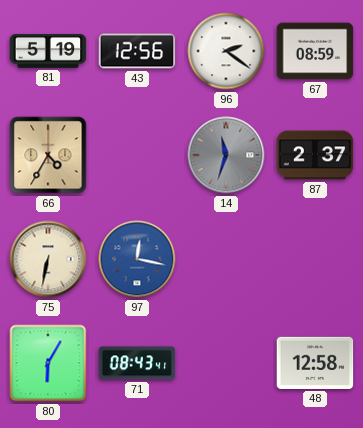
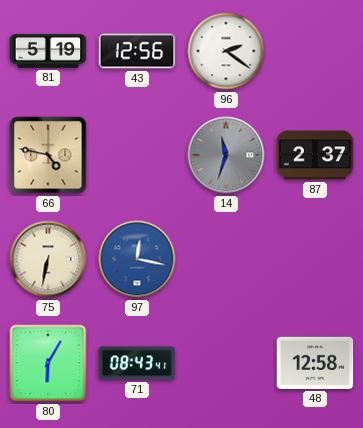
67: 08:59 -> none (315, 51)
66: 4:35 -> 4:47 (48, 155)
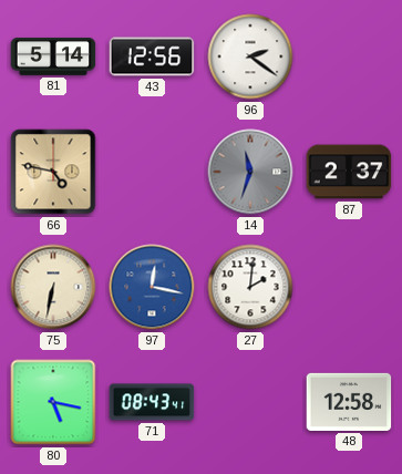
81: 5:19 -> 5:14 (53, 58)
27: none -> 2:01 (250, 287)
80: 6:05 -> 5:17 (53, 402)
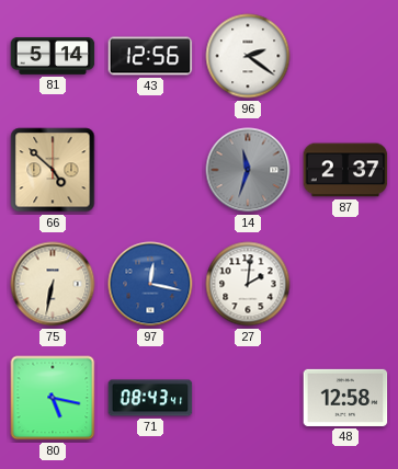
66: 4:47 -> 4:52 (53, 170)
